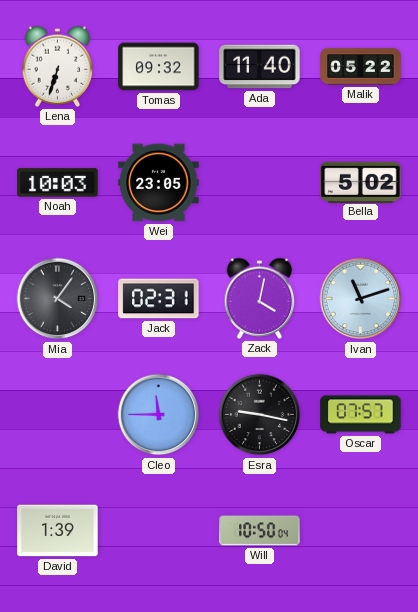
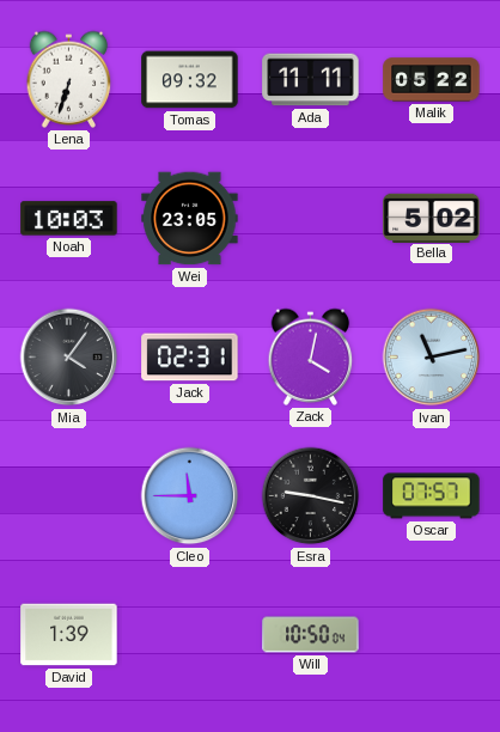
Ada: 11:40 -> 11:11 (311, 80)
Ivan: 11:12 -> 11:13 (432, 358)
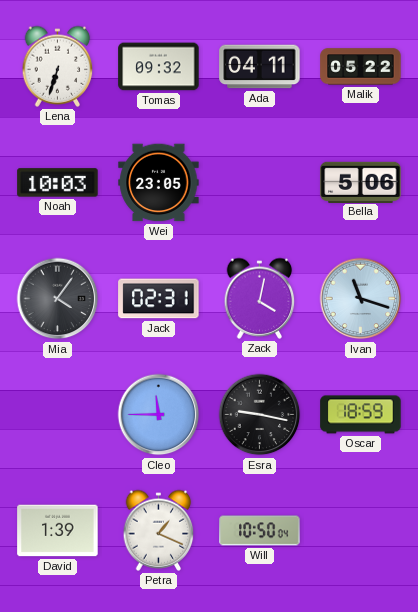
Ada: 11:11 -> 04:11 (260, 67)
Bella: 5:02 -> 5:06 (361, 182)
Ivan: 11:13 -> 11:18 (361, 299)
Oscar: 07:57 -> 18:59 (361, 415)
Petra: none -> 1:19 (159, 530)
